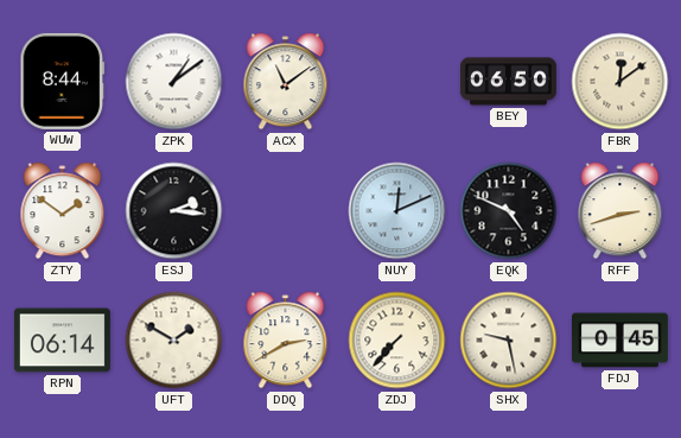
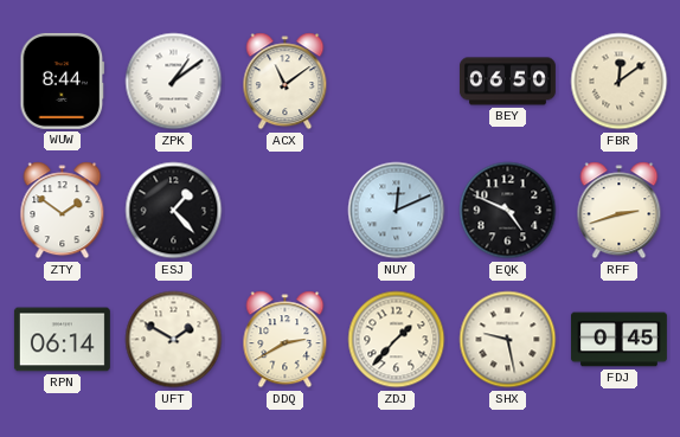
ESJ: 2:16 -> 1:23 (174, 211)
ZDJ: 7:37 -> 1:37 (397, 340)
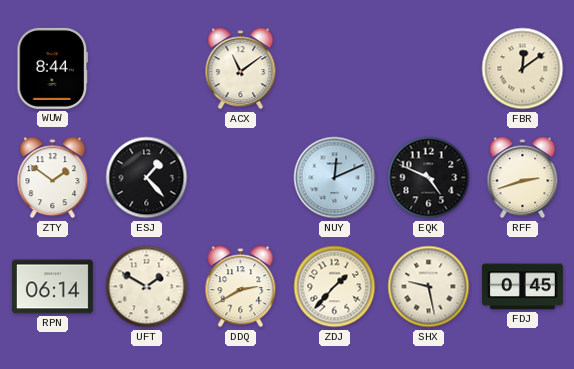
ZPK: 1:09 -> none (174, 82)
BEY: 06:50 -> none (507, 82)
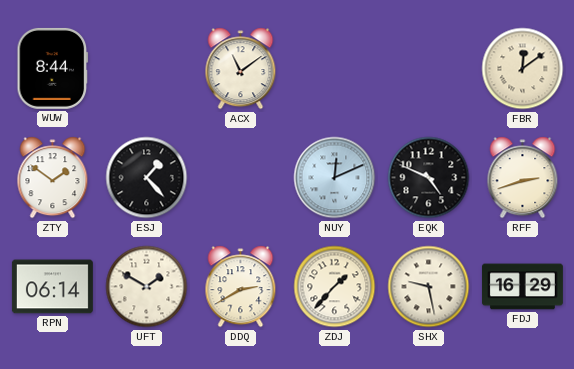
FDJ: 0:45 -> 16:29 (522, 287)
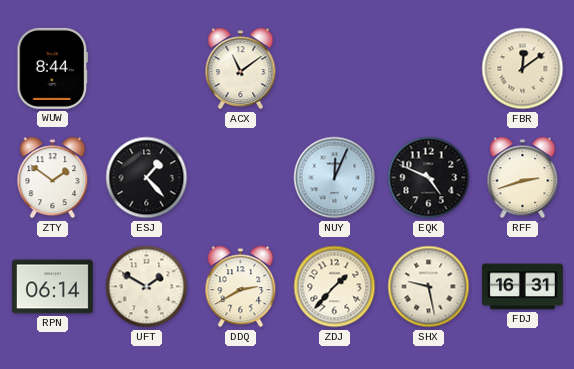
NUY: 12:11 -> 12:04 (335, 178)
FDJ: 16:29 -> 16:31 (522, 287)
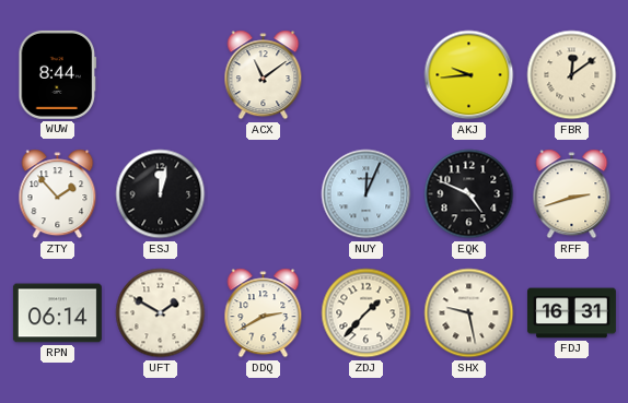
AKJ: none -> 9:44 (469, 75)
ZTY: 1:51 -> 1:53 (58, 194)
ESJ: 1:23 -> 12:02 (161, 194)
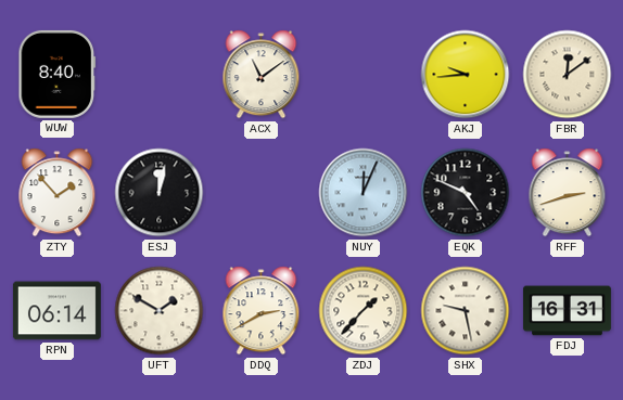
WUW: 8:44 -> 8:40 (58, 74)
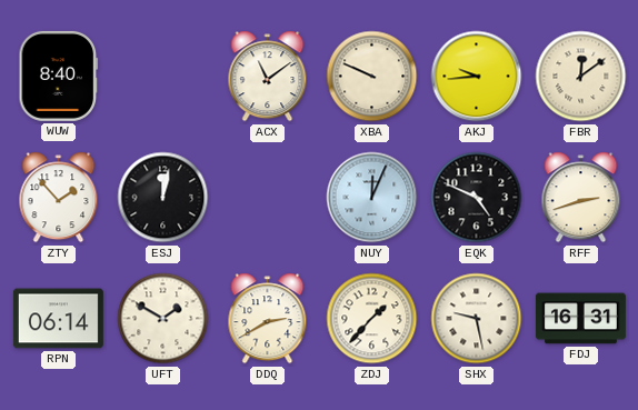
XBA: none -> 9:49 (372, 77)
